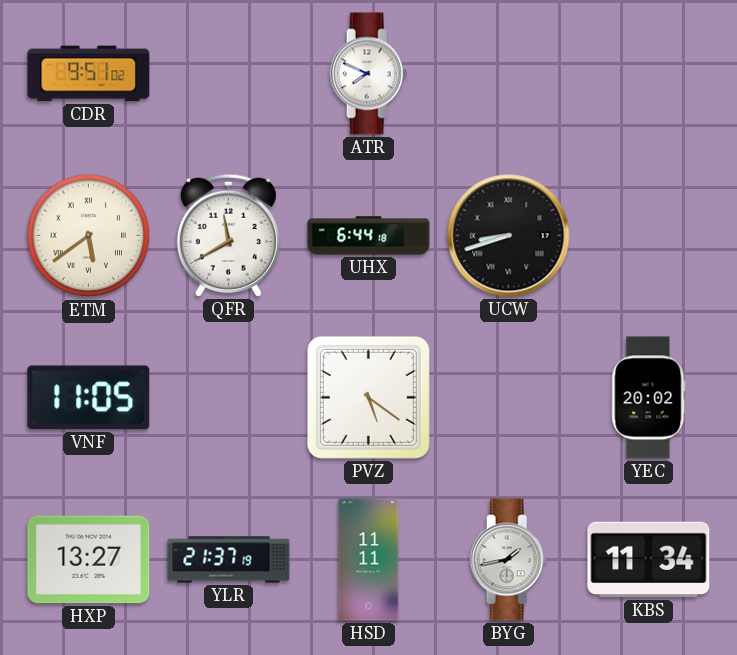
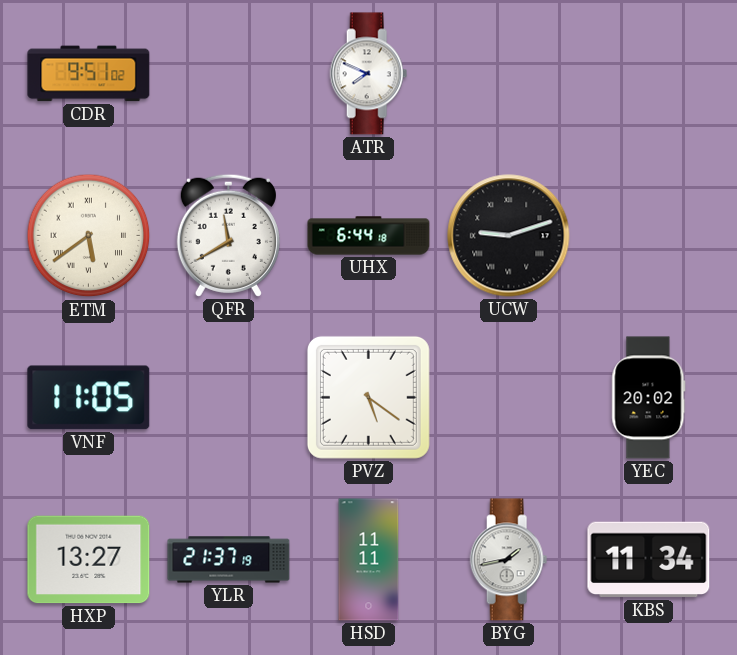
UCW: 8:42 -> 9:12 (509, 236)
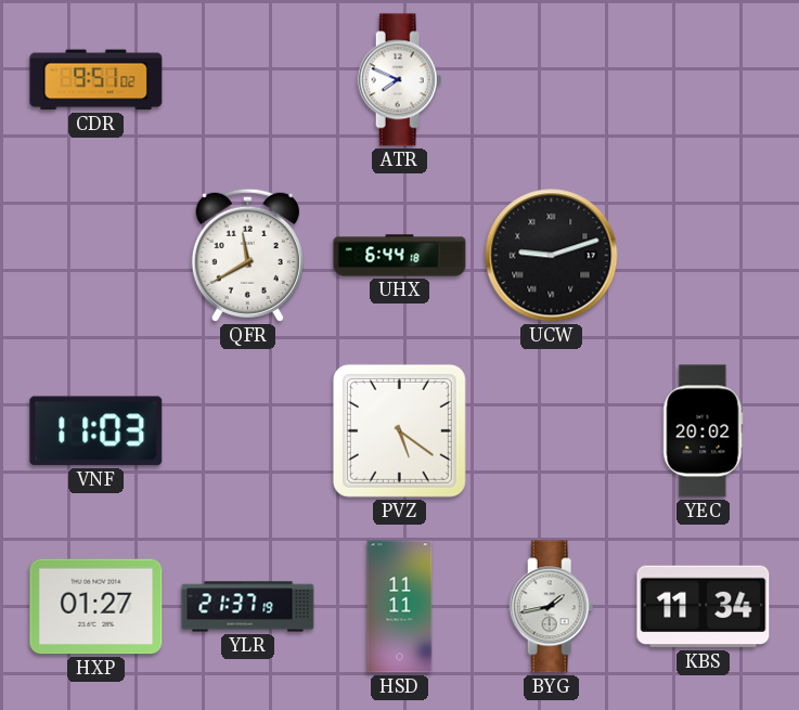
ETM: 5:39 -> none (89, 236)
VNF: 11:05 -> 11:03 (96, 431)
HXP: 13:27 -> 01:27 (96, 607)
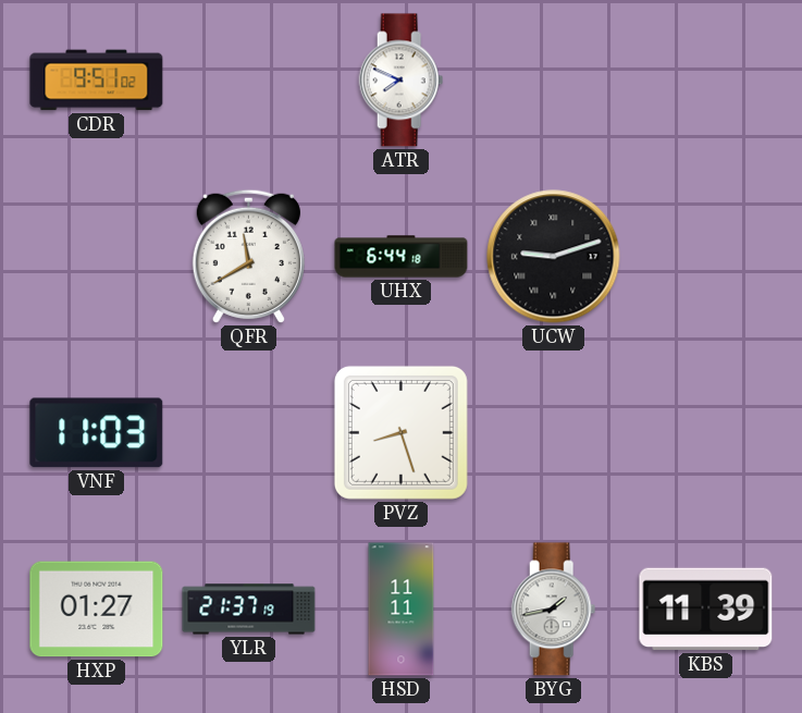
PVZ: 5:21 -> 8:27 (400, 432)
YEC: 20:02 -> none (704, 431)
KBS: 11:34 -> 11:39 (706, 610)
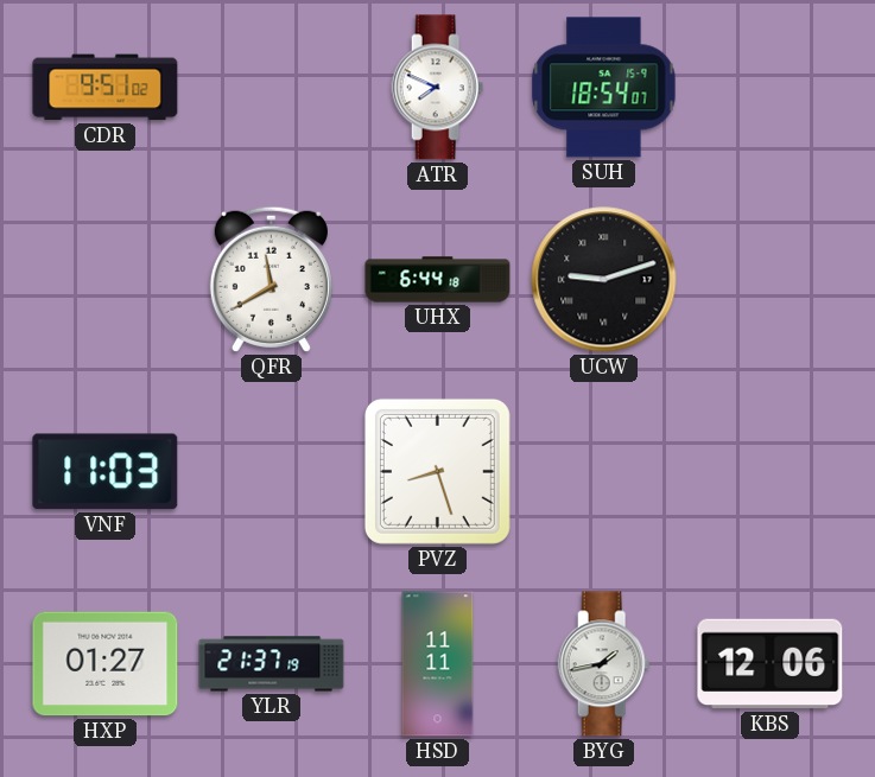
SUH: none -> 18:54 (604, 88)
KBS: 11:39 -> 12:06 (771, 664)
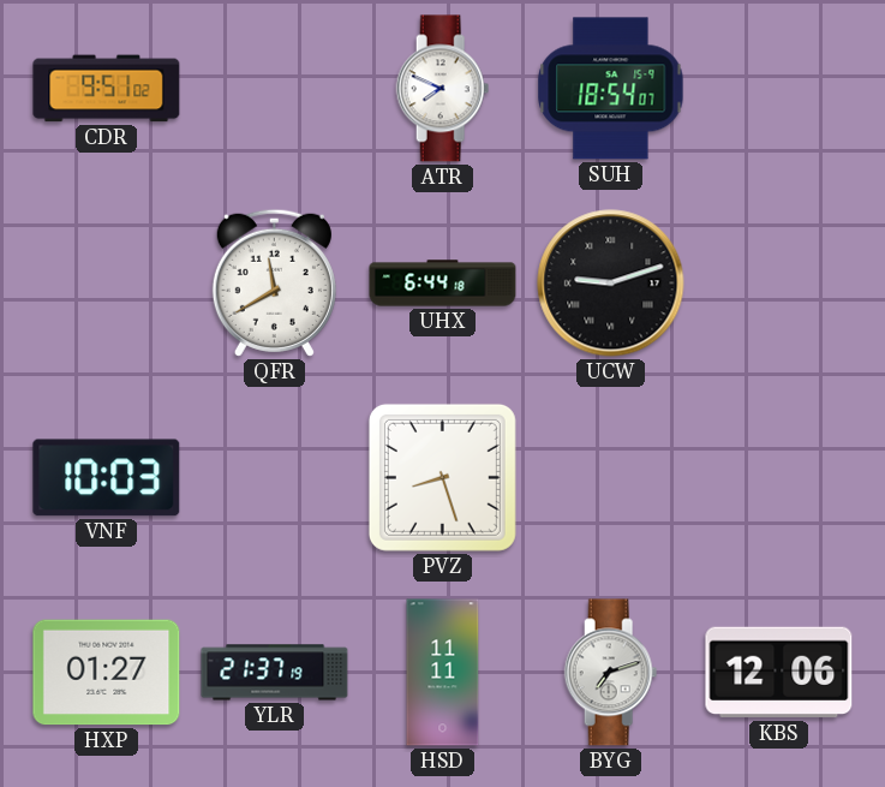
VNF: 11:03 -> 10:03 (107, 478)
BYG: 1:43 -> 7:12 (611, 673)
